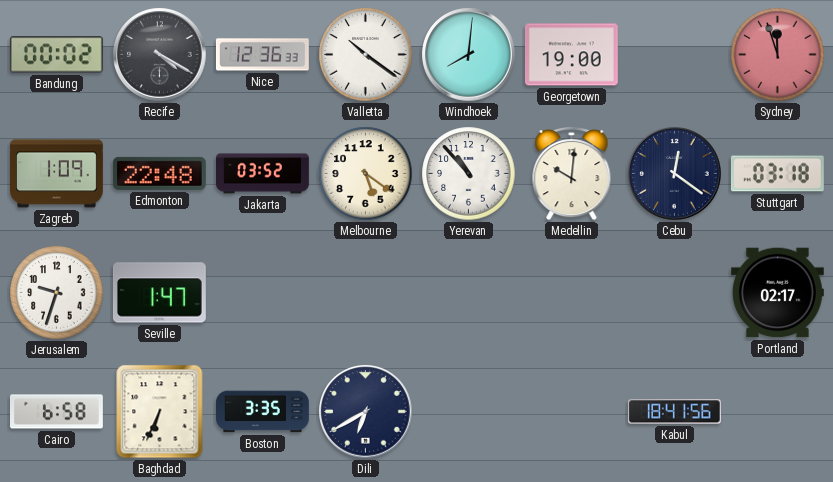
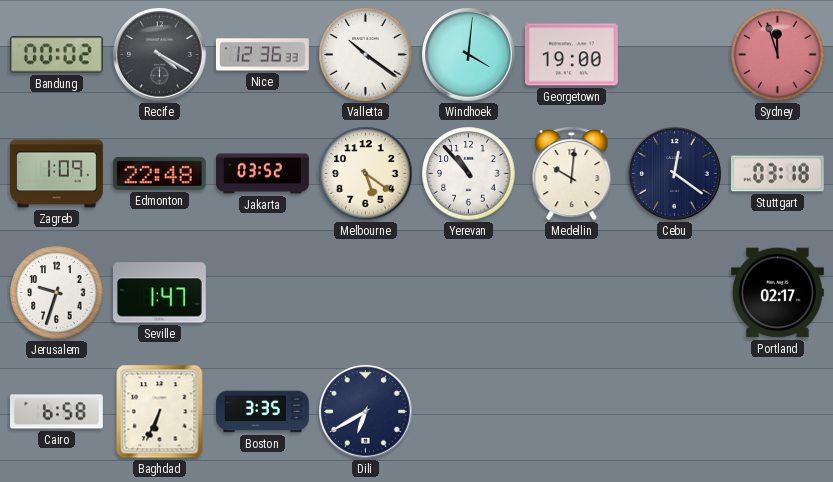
Windhoek: 8:01 -> 4:01 (469, 55)
Kabul: 18:41 -> none (674, 412)
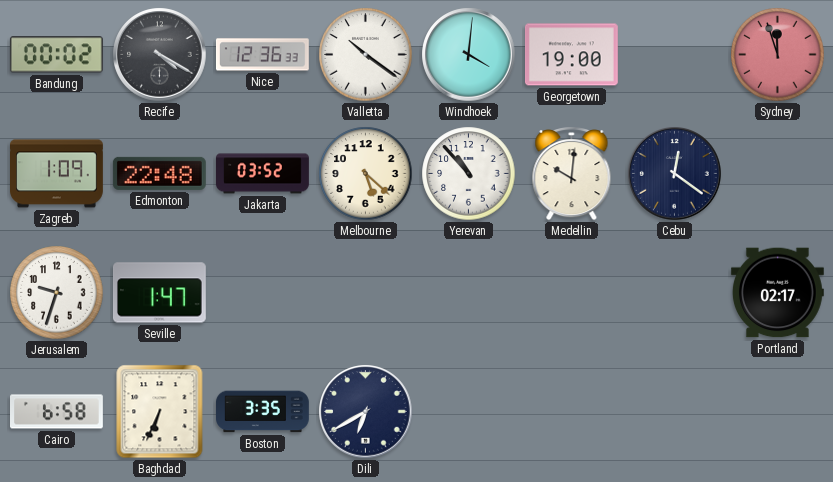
Melbourne: 5:21 -> 5:22 (366, 174)
Stuttgart: 03:18 -> none (777, 174)
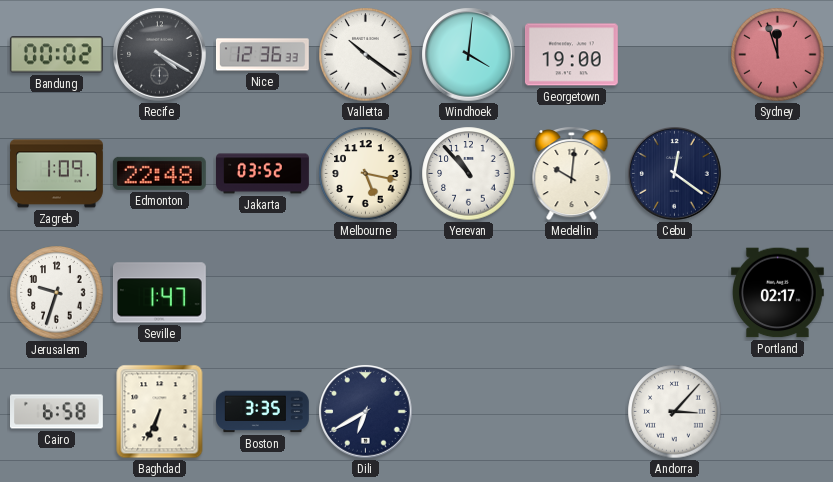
Melbourne: 5:22 -> 5:17 (366, 174)
Andorra: none -> 3:07 (675, 412)
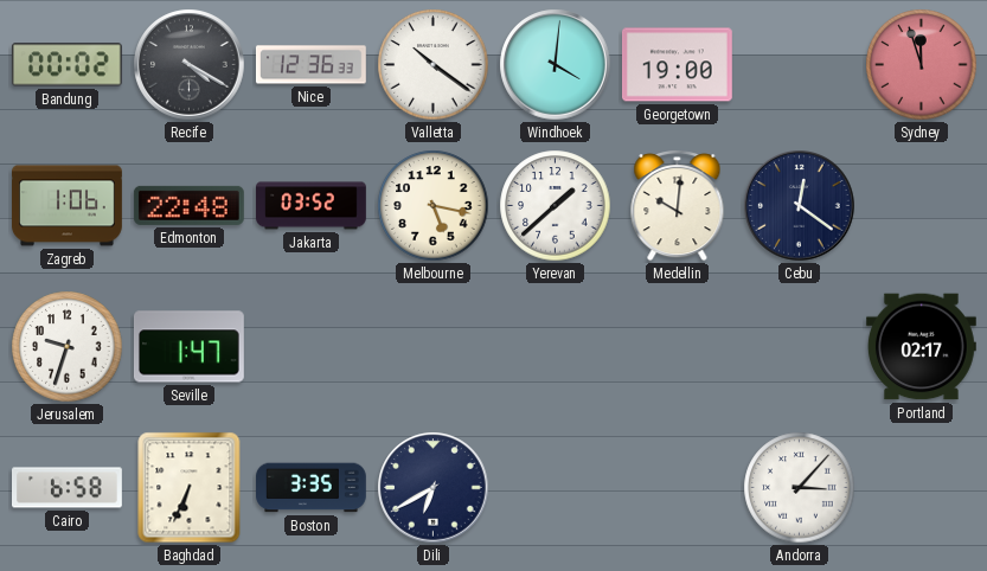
Zagreb: 1:09 -> 1:06 (68, 206)
Yerevan: 10:53 -> 1:38 (556, 206)
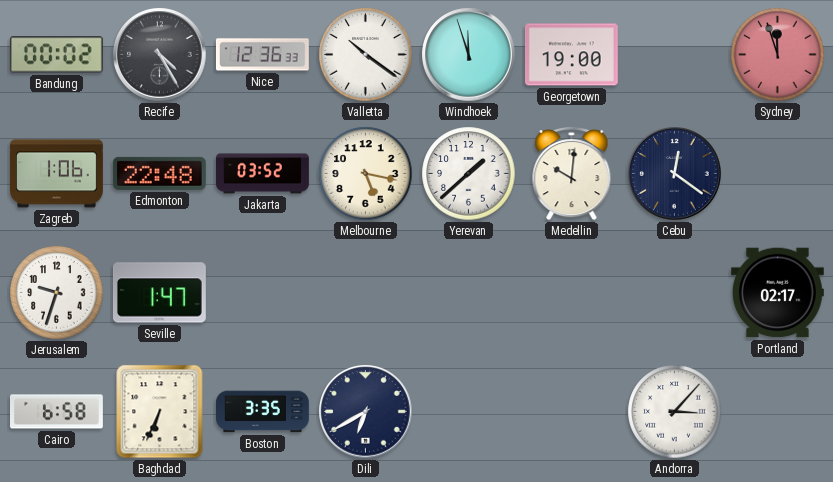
Recife: 4:20 -> 4:25 (160, 55)
Windhoek: 4:01 -> 11:57 (469, 55)
